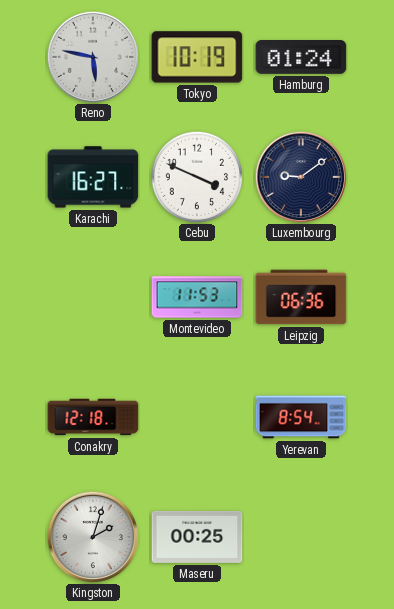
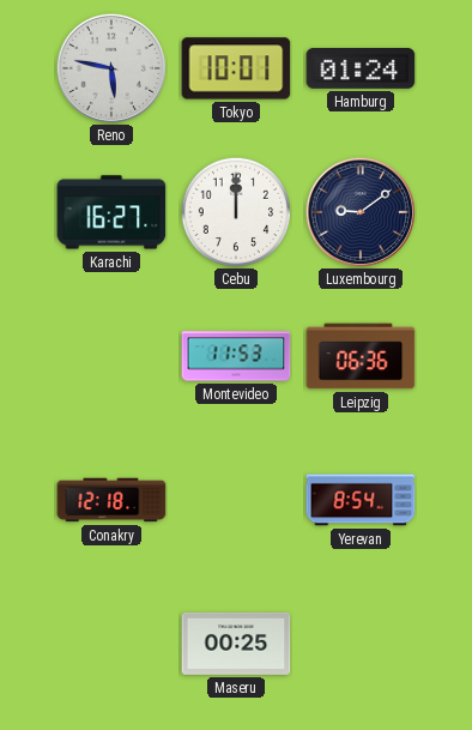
Tokyo: 10:19 -> 10:01 (236, 68)
Cebu: 3:49 -> 12:00 (235, 211)
Kingston: 2:03 -> none (92, 536)
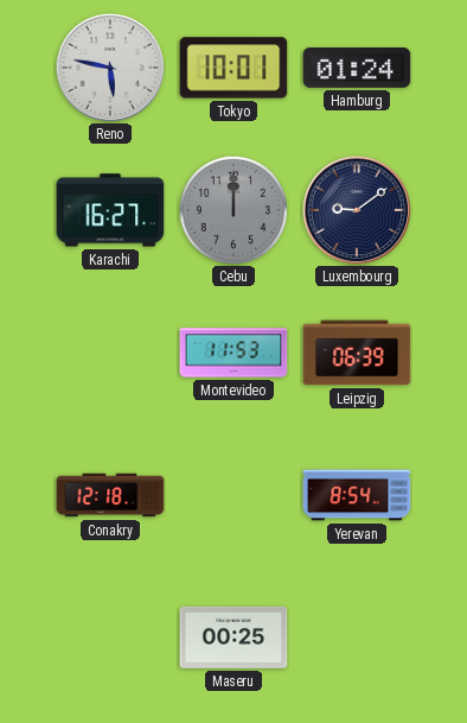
Cebu dial: white -> grey (232, 209)
Leipzig: 06:36 -> 06:39 (357, 353)
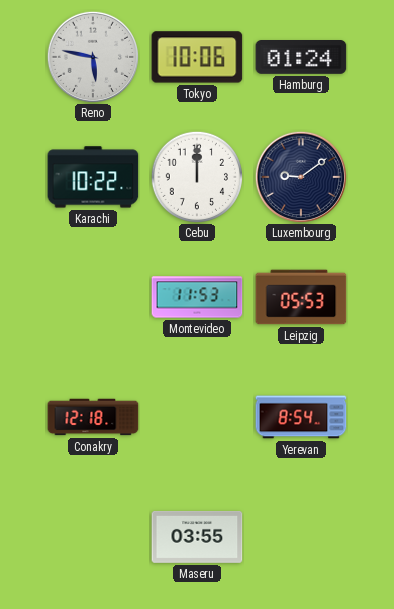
Tokyo: 10:01 -> 10:06 (197, 57)
Karachi: 16:27 -> 10:22 (93, 177)
Cebu dial: grey -> white (196, 176)
Leipzig: 06:39 -> 05:53 (301, 297)
Maseru: 00:25 -> 03:55 (197, 537)
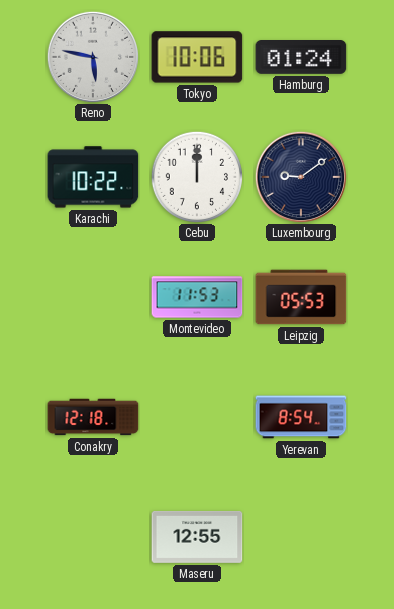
Maseru: 03:55 -> 12:55 (197, 537)
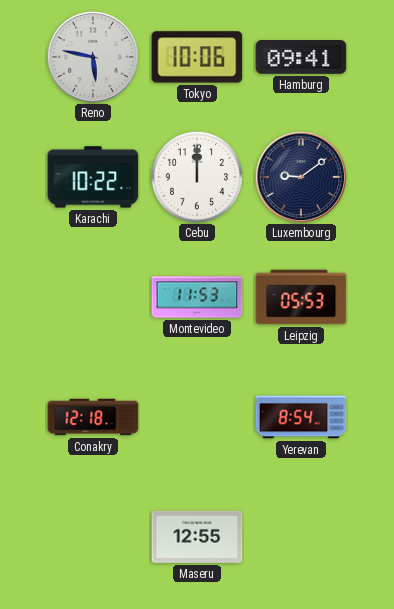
Hamburg: 01:24 -> 09:41 (301, 58)
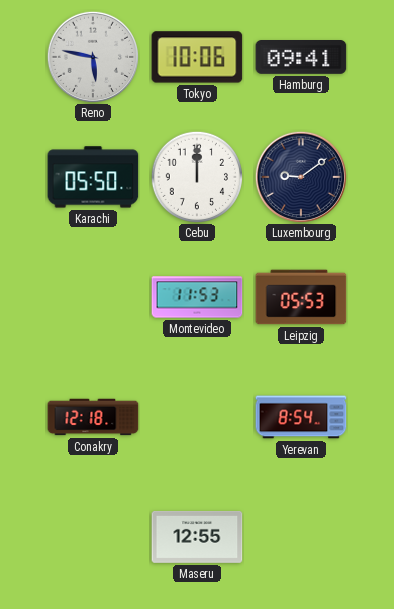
Karachi: 10:22 -> 05:50 (93, 177)
